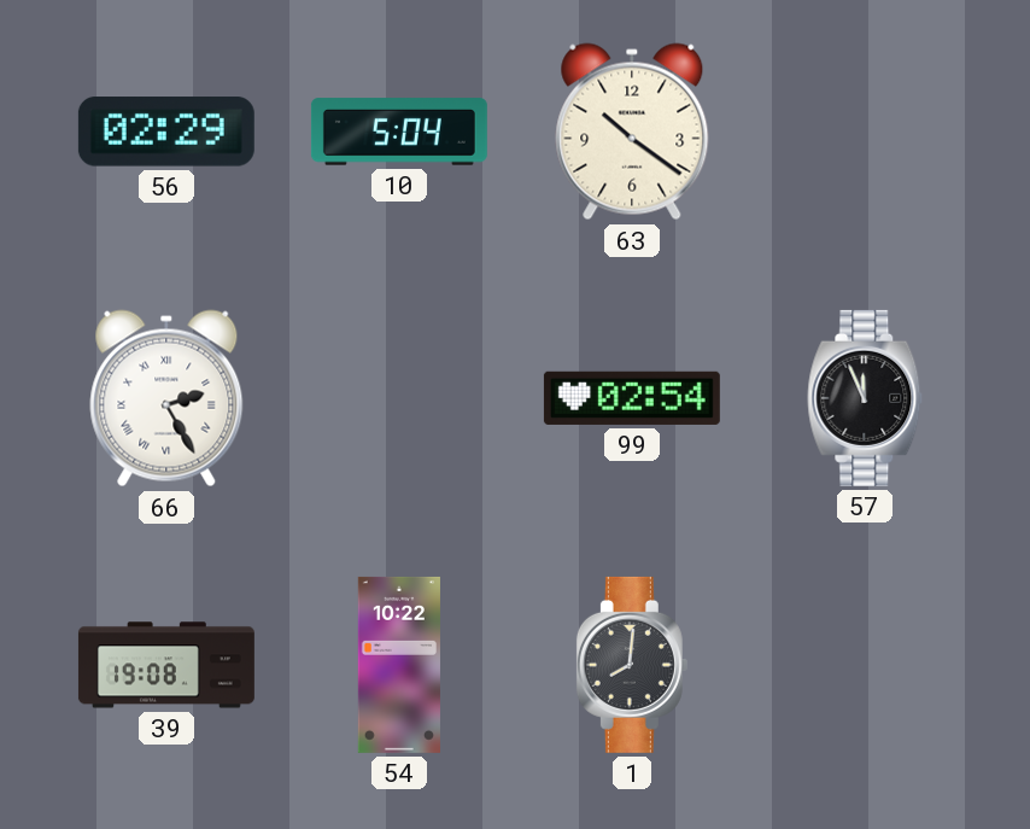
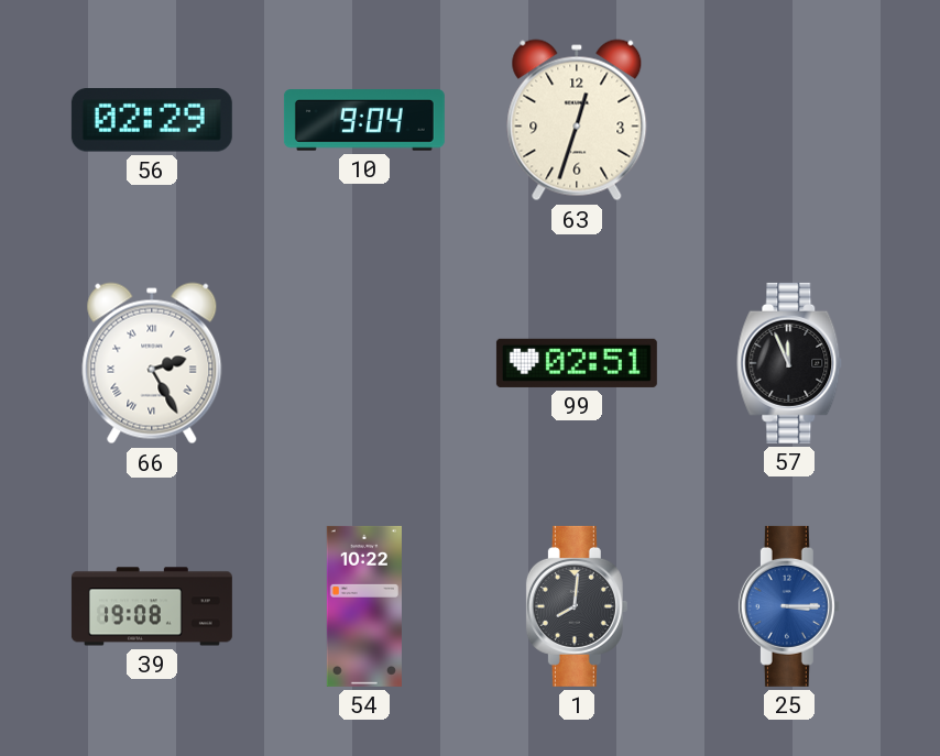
10: 5:04 -> 9:04 (364, 120)
63: 10:21 -> 12:33 (577, 120)
99: 02:54 -> 02:51 (577, 363)
25: none -> 3:15 (789, 606)
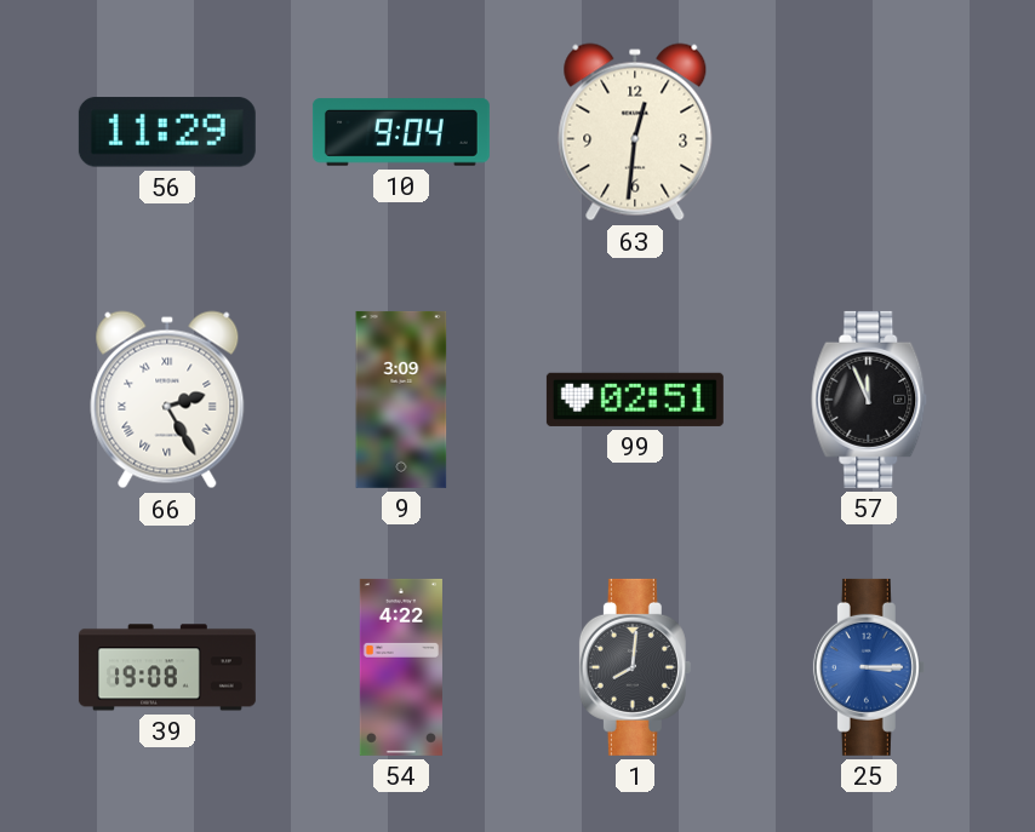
56: 02:29 -> 11:29 (167, 132)
63: 12:33 -> 12:31 (635, 132)
9: none -> 3:09 (401, 400)
54: 10:22 -> 4:22 (401, 667)
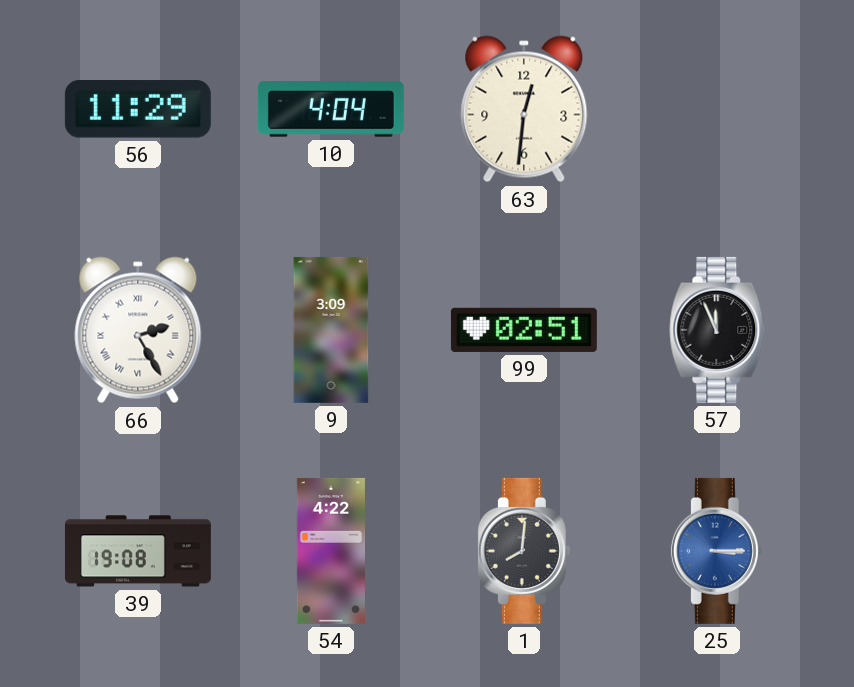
10: 9:04 -> 4:04 (331, 109)
